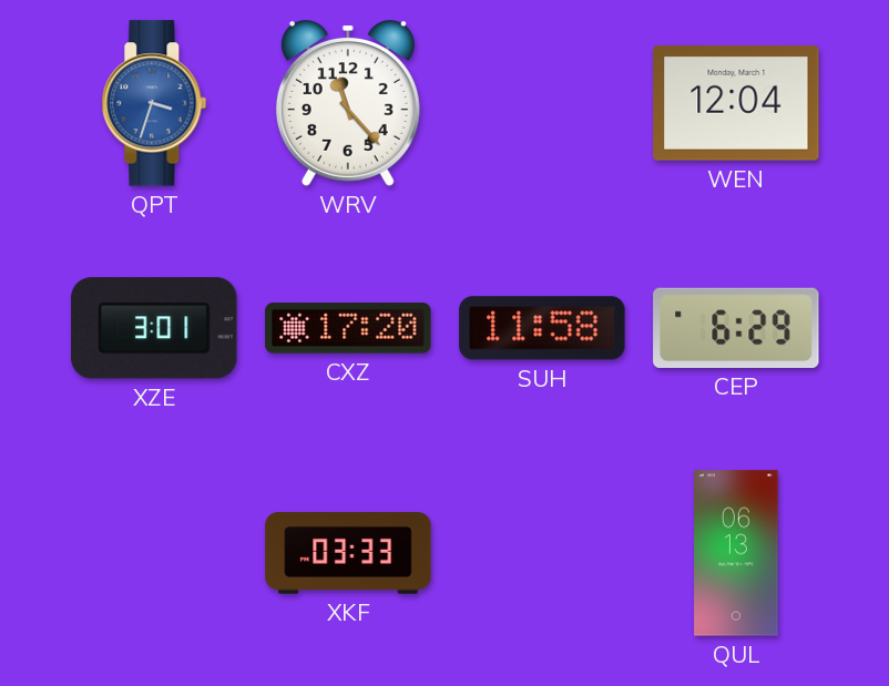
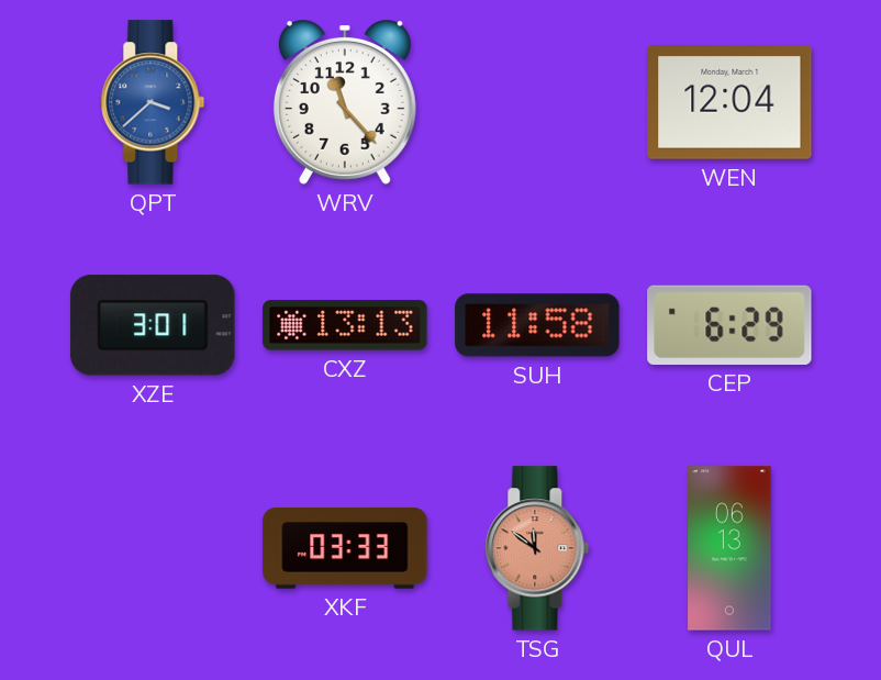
QPT: 3:33 -> 3:38 (153, 102)
CXZ: 17:20 -> 13:13 (345, 325)
TSG: none -> 11:51 (537, 548)
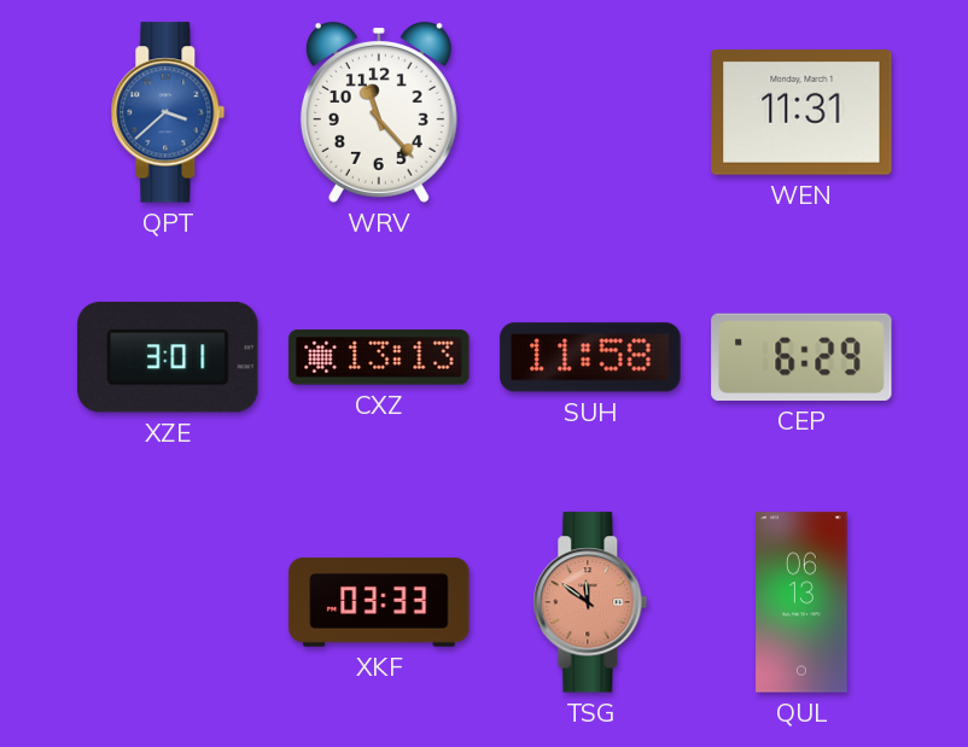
WEN: 12:04 -> 11:31 (801, 113)
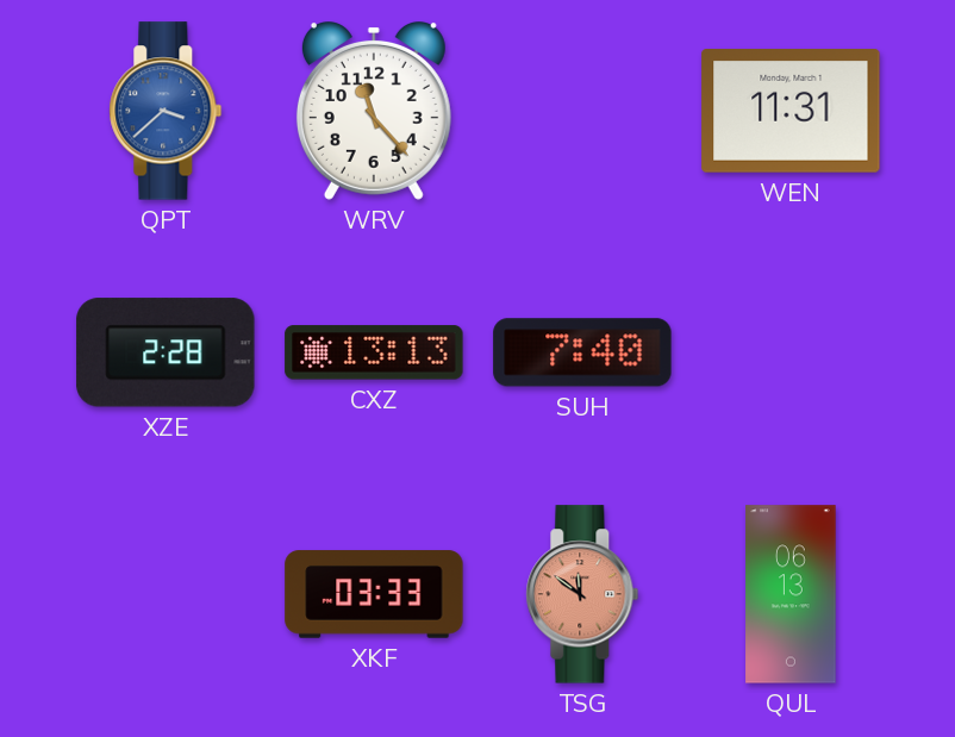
XZE: 3:01 -> 2:28 (166, 352)
SUH: 11:58 -> 7:40 (582, 352)
CEP: 6:29 -> none (801, 357)
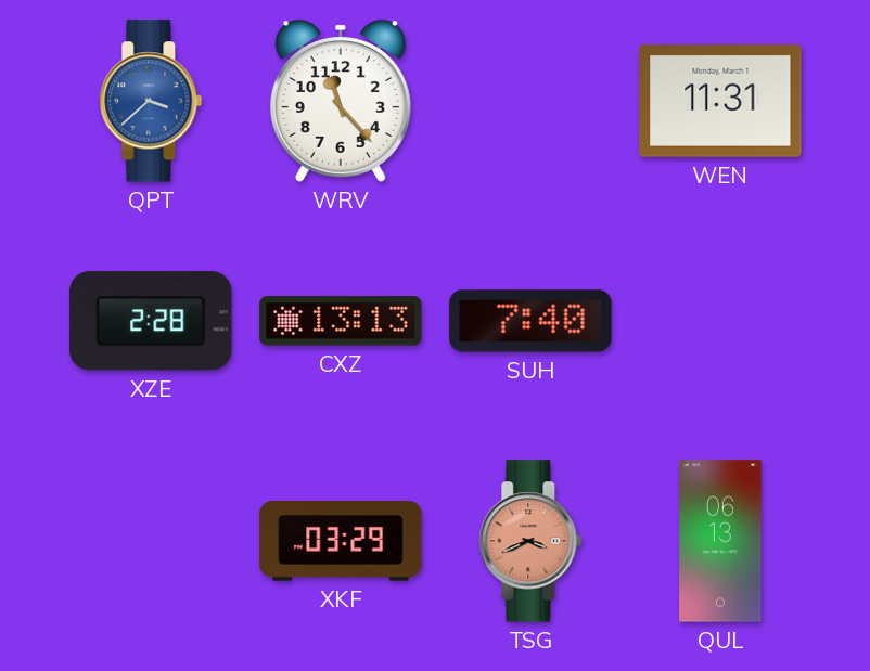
XKF: 03:33 -> 03:29 (341, 541)
TSG: 11:51 -> 3:41 (530, 541)
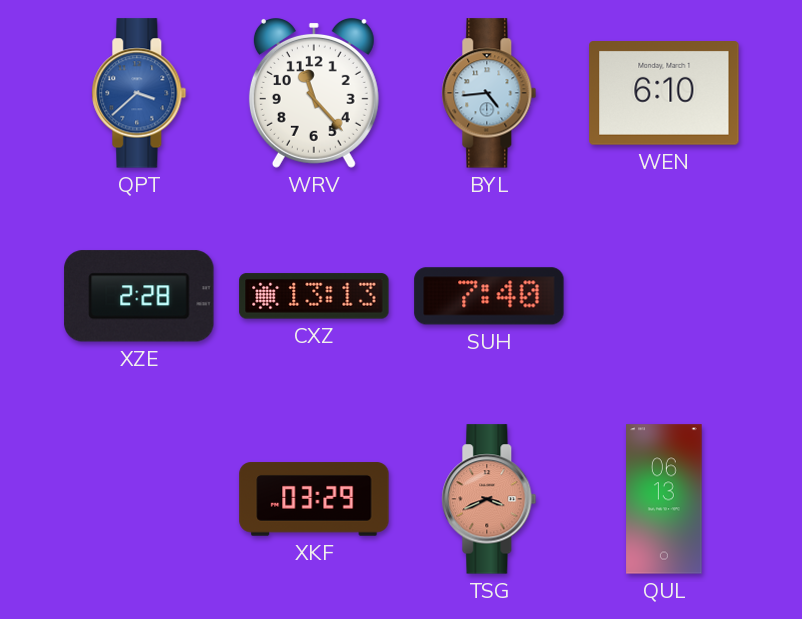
BYL: none -> 4:44 (489, 93)
WEN: 11:31 -> 6:10 (664, 94)
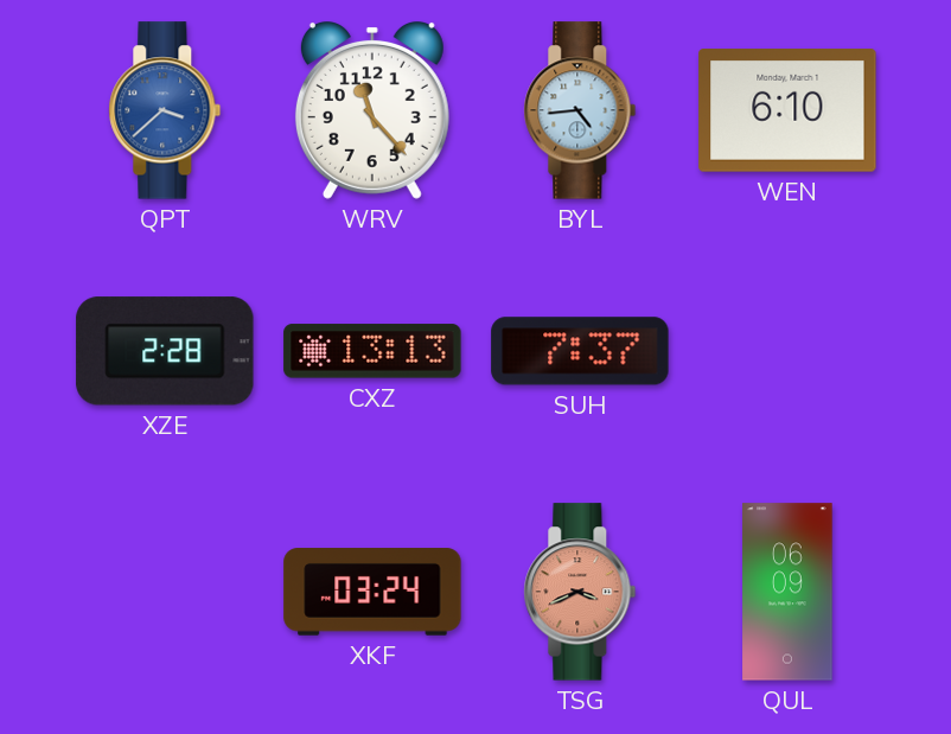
SUH: 7:40 -> 7:37 (580, 351)
XKF: 03:29 -> 03:24 (372, 592)
QUL: 06:13 -> 06:09 (787, 592)
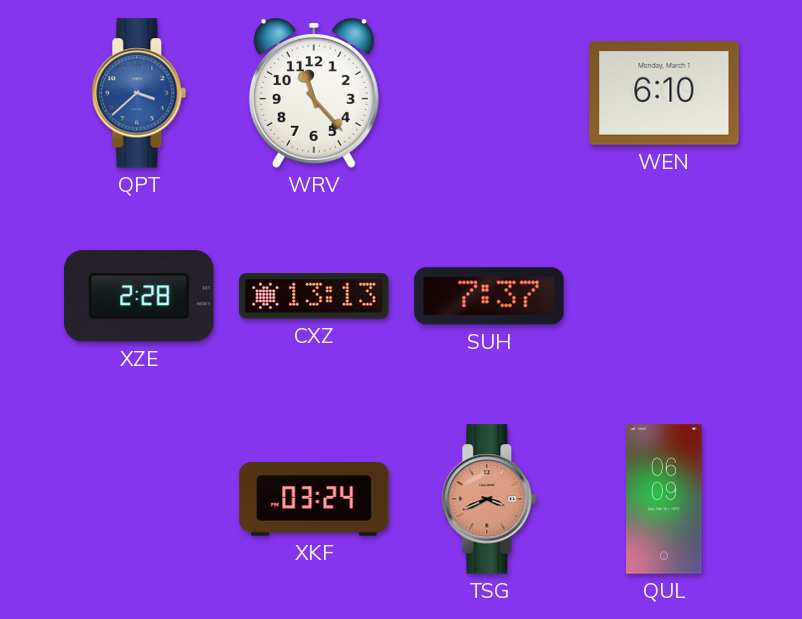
BYL: 4:44 -> none (580, 110)
